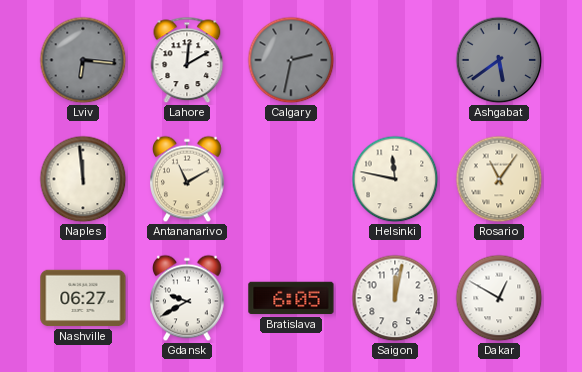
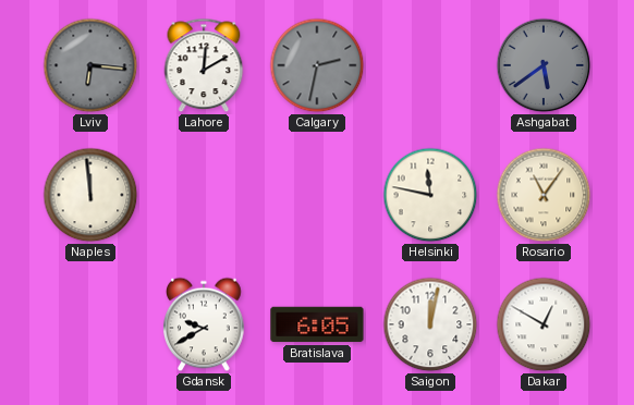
Antananarivo: 11:10 -> none (188, 179)
Nashville: 06:27 -> none (83, 298)
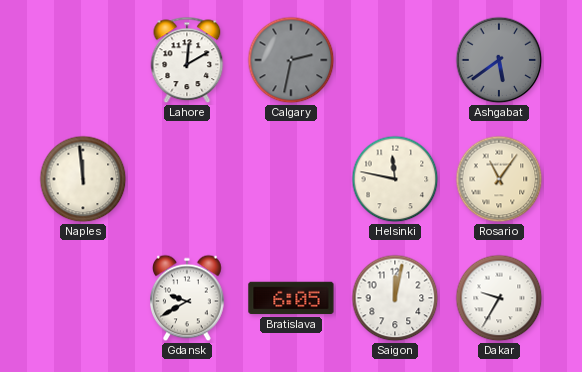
Lviv: 6:16 -> none (90, 65)
Dakar: 12:50 -> 9:35 (499, 298)
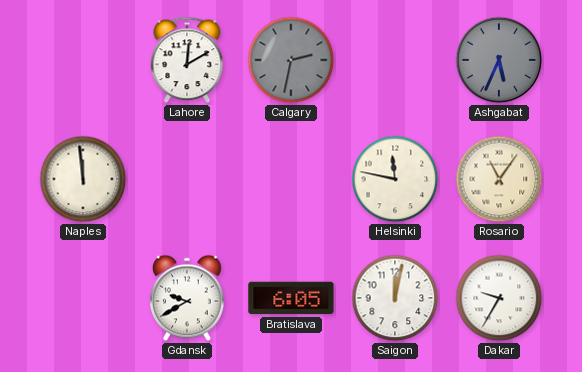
Ashgabat: 5:39 -> 5:34 (499, 60)
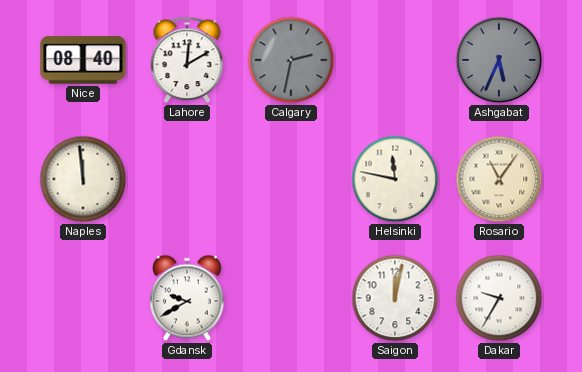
Nice: none -> 08:40 (83, 60)
Bratislava: 6:05 -> none (291, 298)
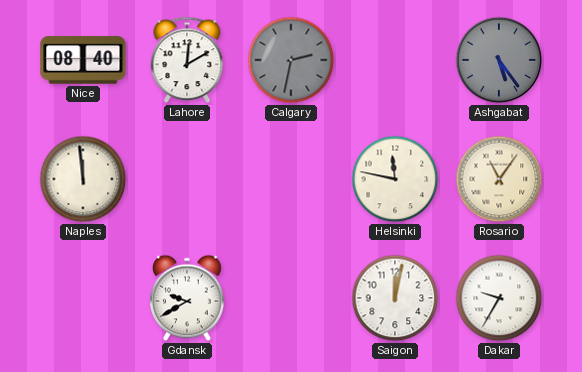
Ashgabat: 5:34 -> 5:24 (499, 60)
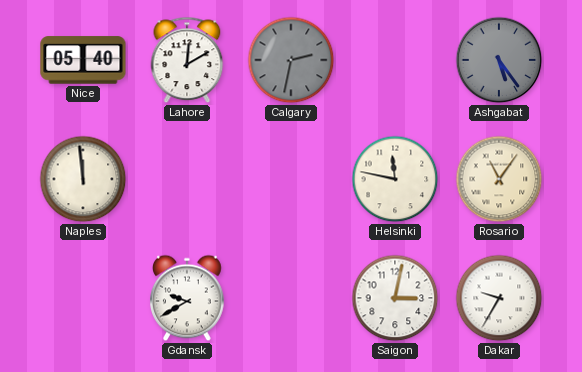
Nice: 08:40 -> 05:40 (83, 60)
Saigon: 12:02 -> 3:02 (395, 298)
